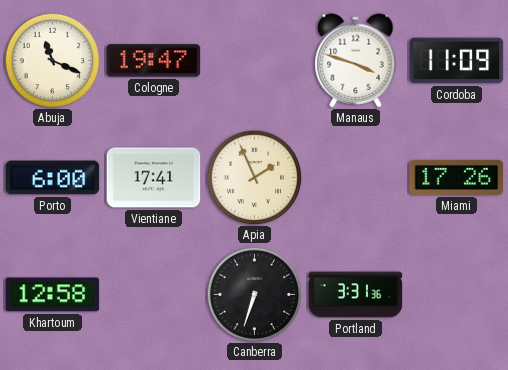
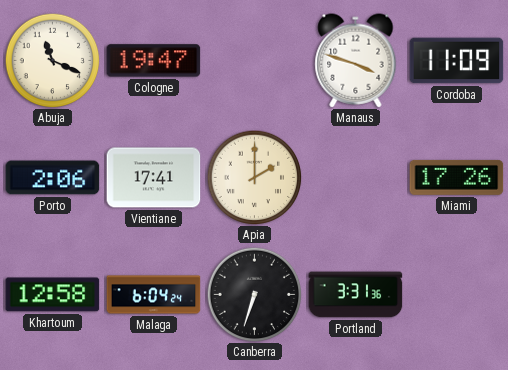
Porto: 6:00 -> 2:06 (53, 178)
Apia: 1:56 -> 2:00 (254, 177)
Malaga: none -> 6:04 (154, 295)
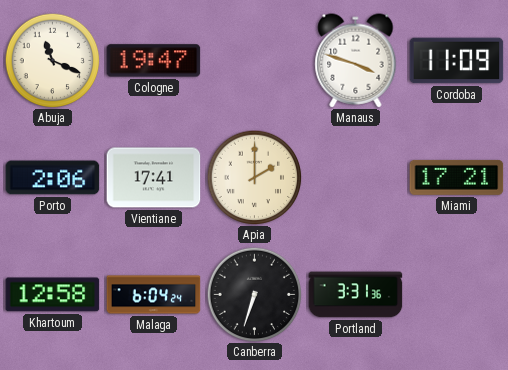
Miami: 17:26 -> 17:21 (457, 177)
